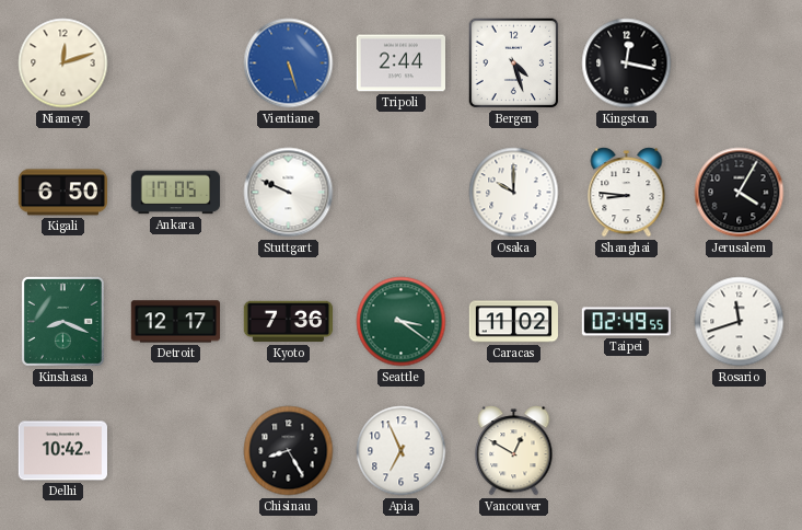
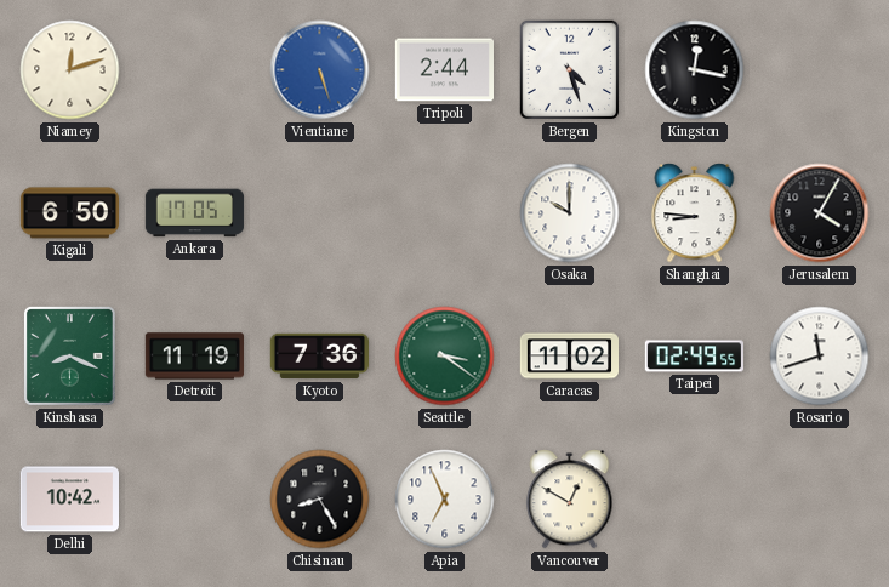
Stuttgart: 9:49 -> none (289, 193)
Detroit: 12:17 -> 11:19 (194, 357)
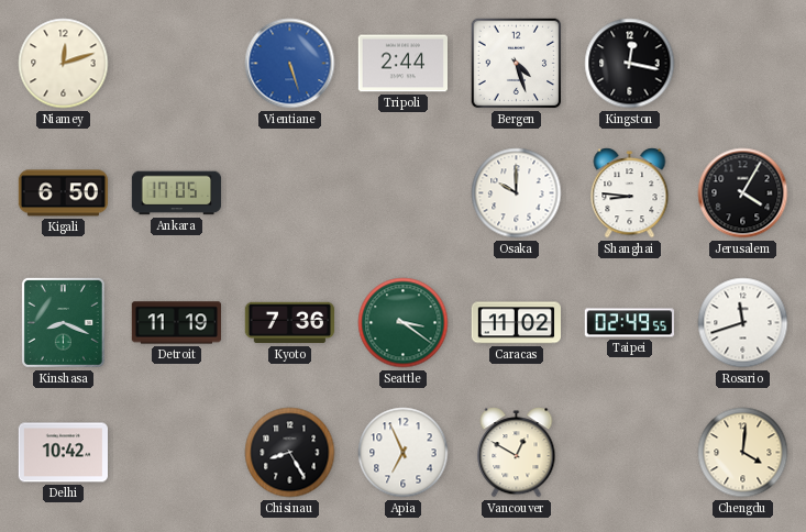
Chengdu: none -> 4:01 (743, 453)
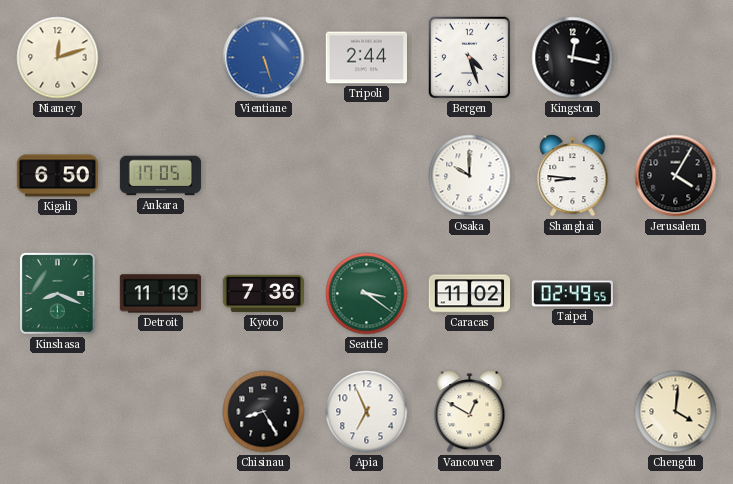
Rosario: 11:42 -> none (743, 323)
Delhi: 10:42 -> none (63, 453)
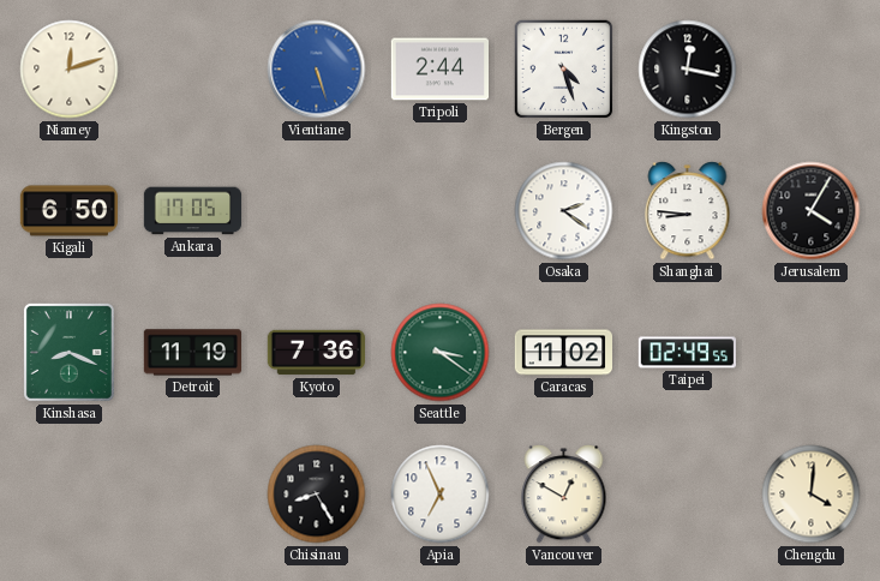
Osaka: 10:00 -> 2:21 (564, 211)
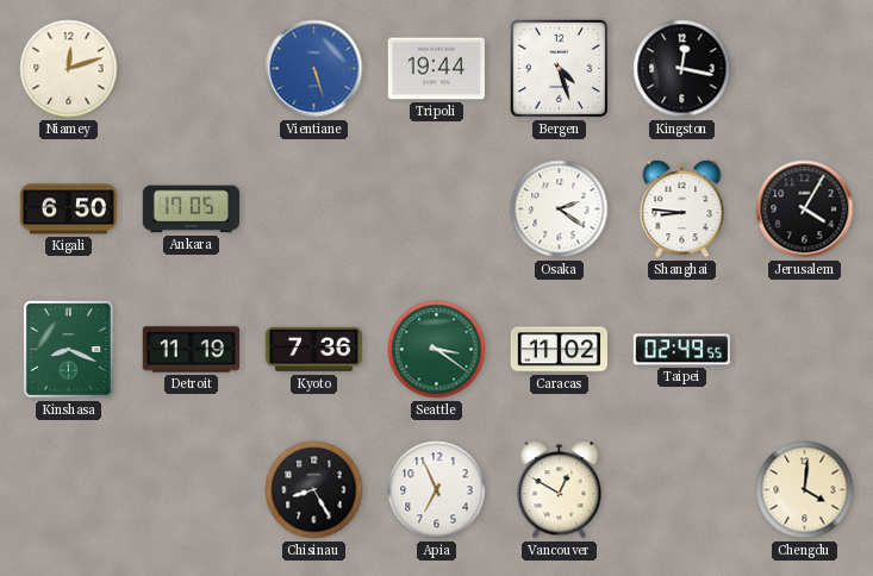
Tripoli: 2:44 -> 19:44 (436, 69)
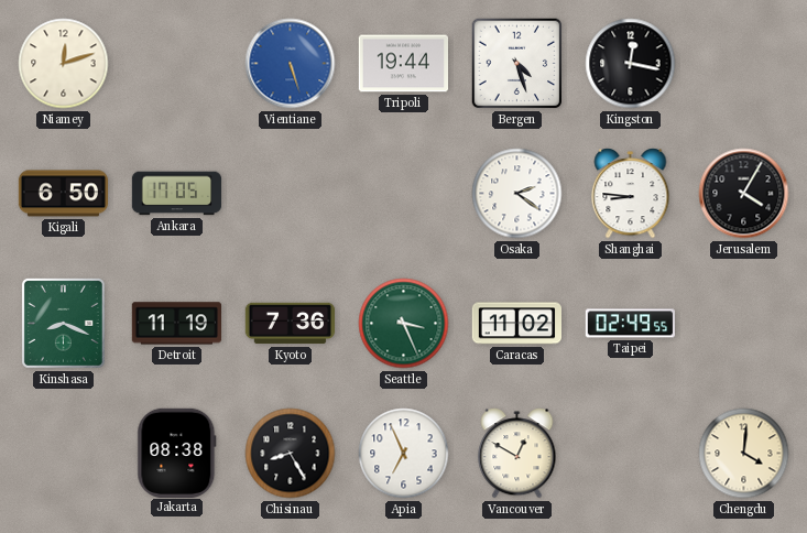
Seattle: 3:21 -> 3:26 (404, 324)
Jakarta: none -> 08:38 (177, 453)
